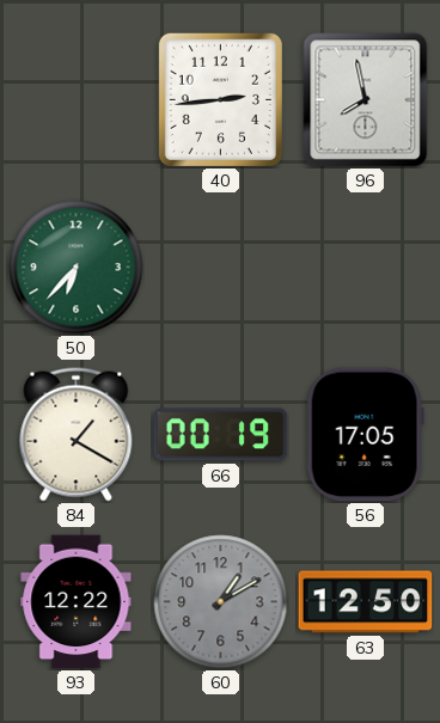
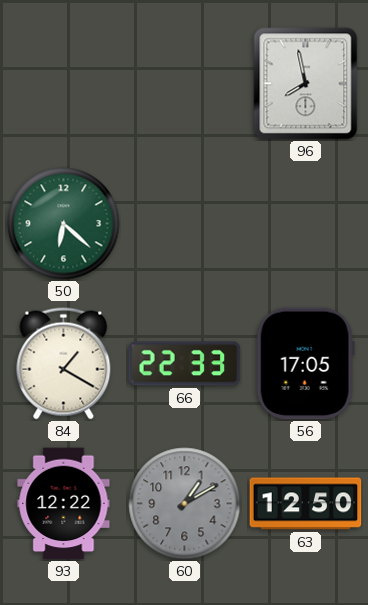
40: 2:44 -> none (220, 99)
50: 6:37 -> 6:22 (64, 224)
66: 00:19 -> 22:33 (185, 364)
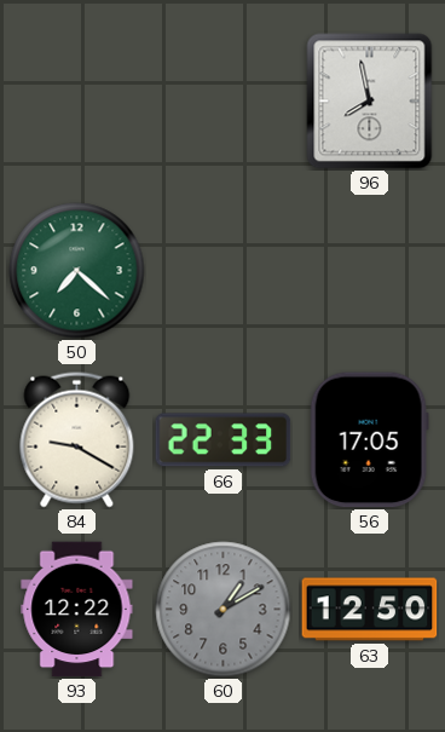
50: 6:22 -> 7:22 (77, 271)
84: 1:20 -> 9:20 (77, 440)
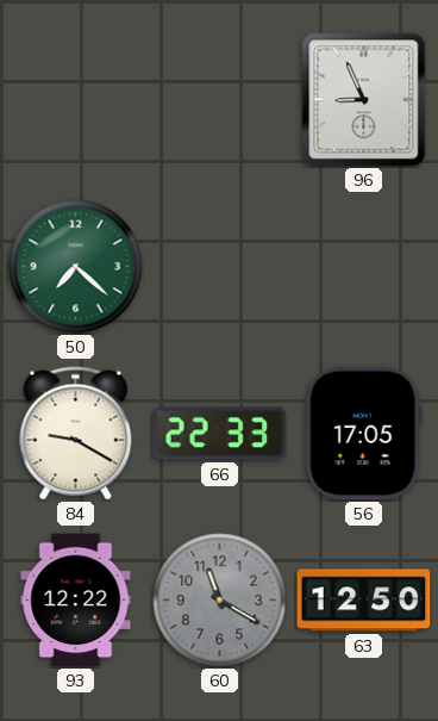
96: 7:58 -> 8:56 (364, 100)
60: 1:10 -> 11:20 (220, 601)
